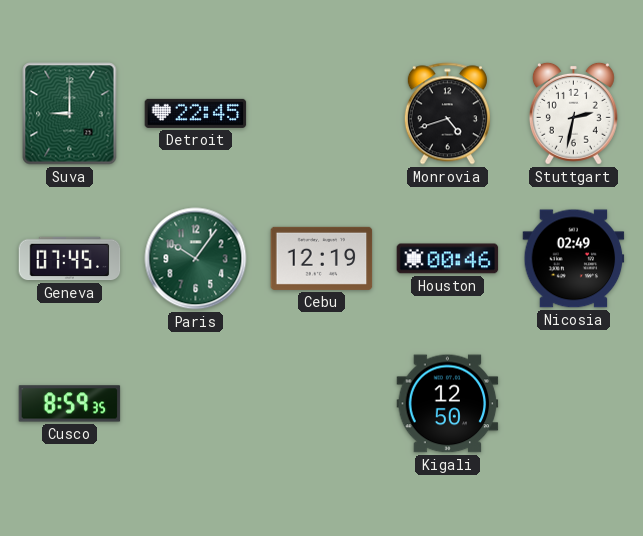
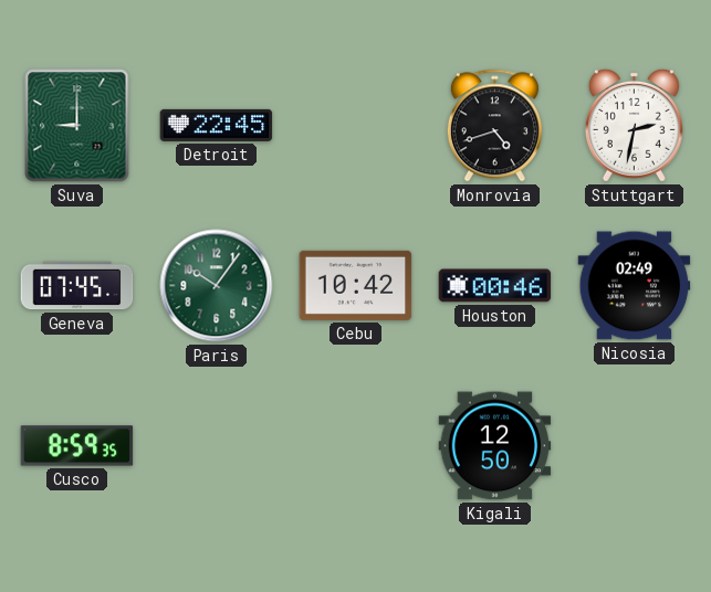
Cebu: 12:19 -> 10:42 (356, 285)
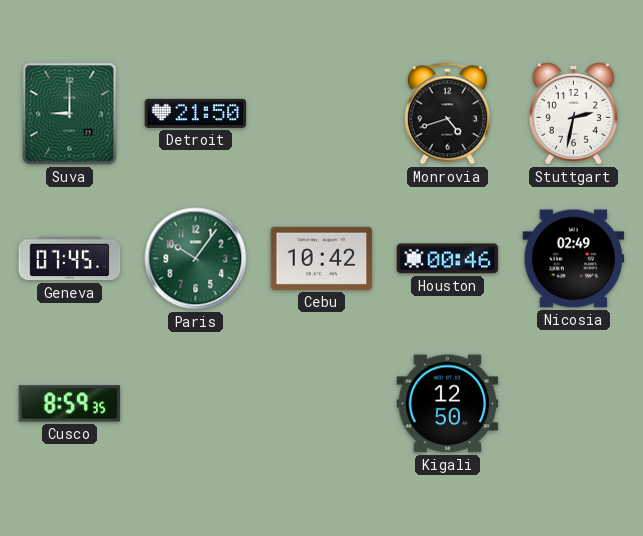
Detroit: 22:45 -> 21:50 (196, 113)
